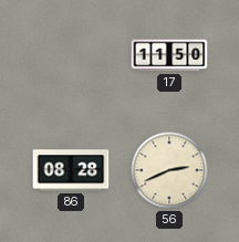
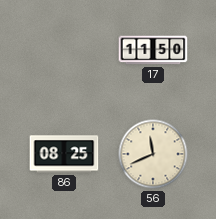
86: 08:28 -> 08:25 (64, 154)
56: 2:41 -> 11:41 (153, 154)
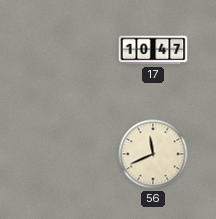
17: 11:50 -> 10:47 (153, 50)
86: 08:25 -> none (64, 154)
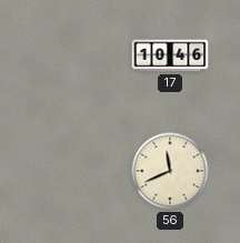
17: 10:47 -> 10:46 (170, 55)
